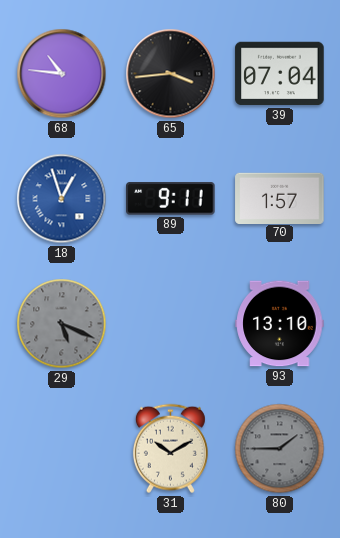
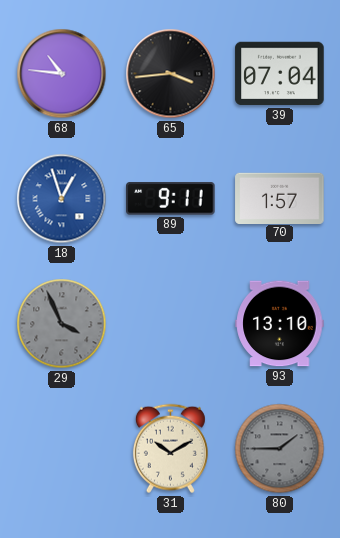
29: 5:19 -> 3:56 (62, 324)
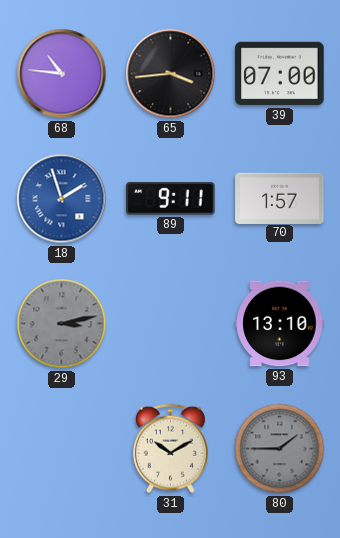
39: 07:04 -> 07:00 (280, 74)
18: 12:57 -> 1:57 (62, 199)
29: 3:56 -> 3:13 (62, 324)
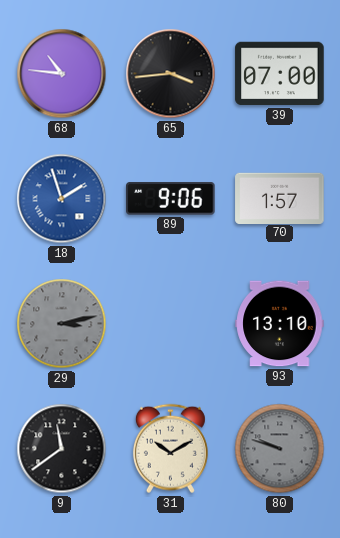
89: 9:11 -> 9:06 (171, 199)
9: none -> 11:39 (62, 449)
80: 1:45 -> 9:48 (280, 449)
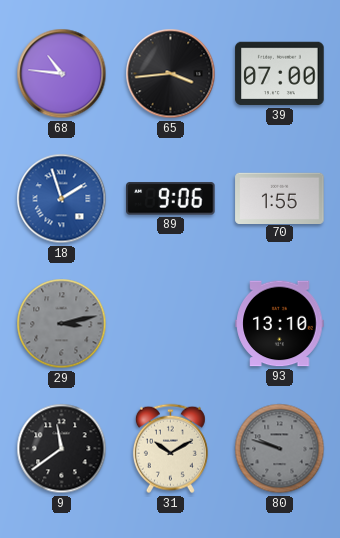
70: 1:57 -> 1:55 (280, 198)
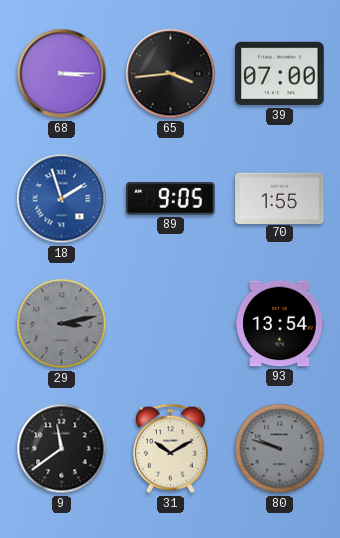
68: 10:46 -> 3:15 (62, 74)
89: 9:06 -> 9:05 (171, 199)
93: 13:10 -> 13:54 (280, 324)
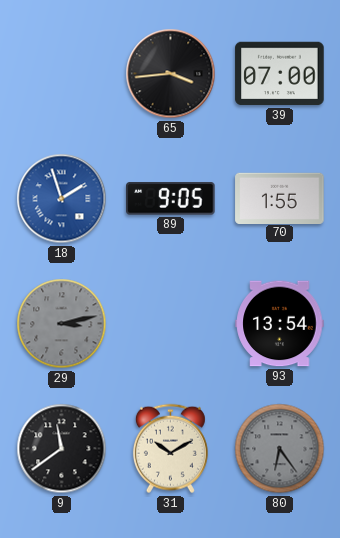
68: 3:15 -> none (62, 74)
80: 9:48 -> 6:24 (280, 449)
